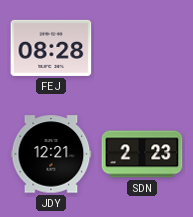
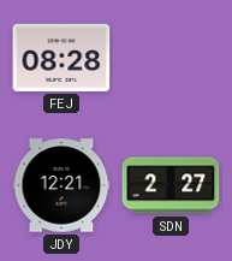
SDN: 2:23 -> 2:27 (171, 185)
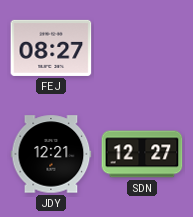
FEJ: 08:28 -> 08:27 (51, 48)
SDN: 2:27 -> 12:27 (142, 154)
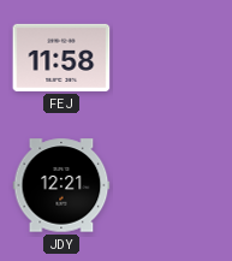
FEJ: 08:27 -> 11:58 (61, 58)
SDN: 12:27 -> none (142, 154)
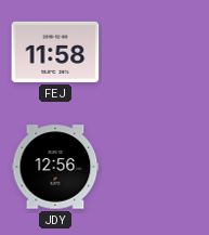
JDY: 12:21 -> 12:56 (55, 167)
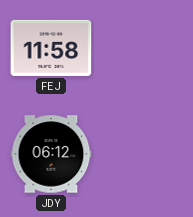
JDY: 12:56 -> 06:12 (51, 154)
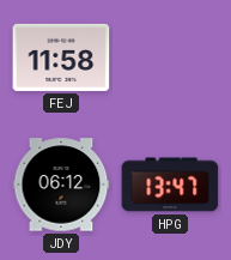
HPG: none -> 13:47 (170, 185)
